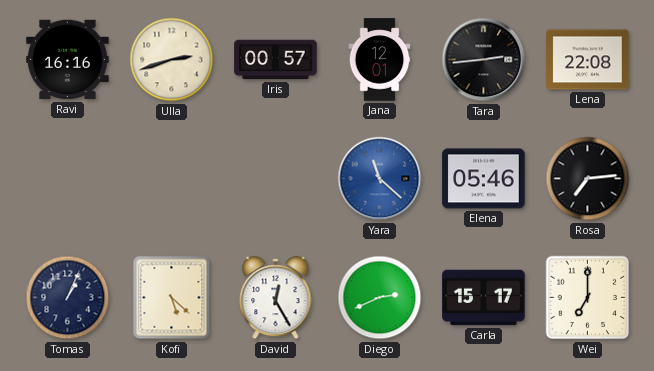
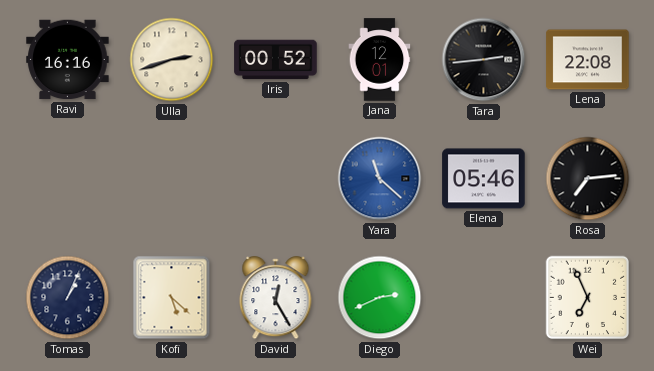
Iris: 00:57 -> 00:52 (276, 60)
Carla: 15:17 -> none (484, 298)
Wei: 7:00 -> 6:56 (588, 298)
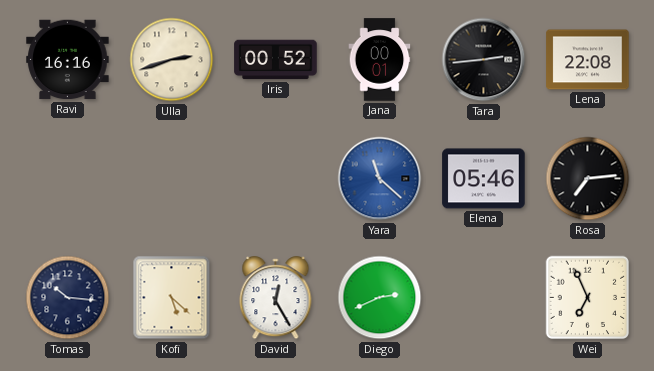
Jana: 12:01 -> 00:01 (380, 60)
Tomas: 1:04 -> 10:16 (68, 298)
